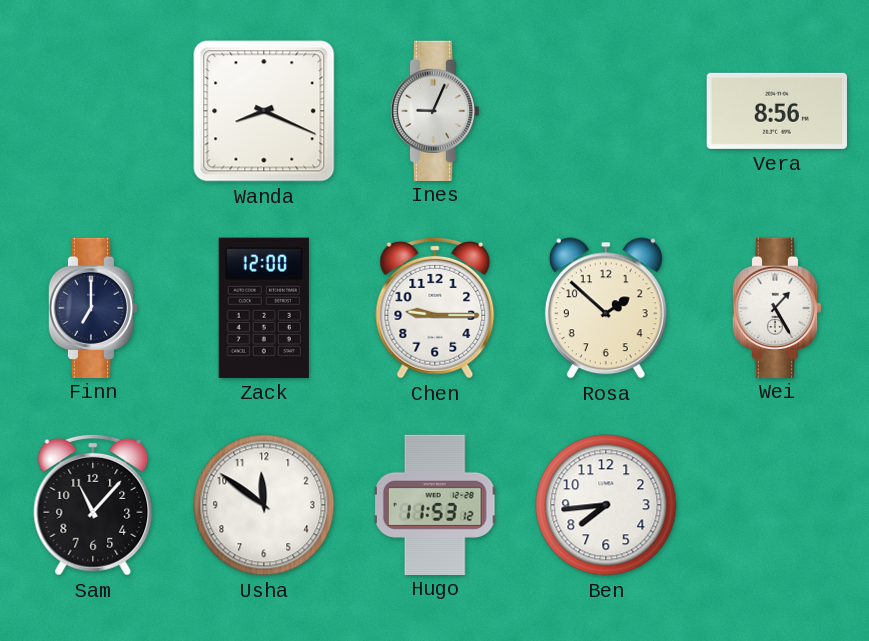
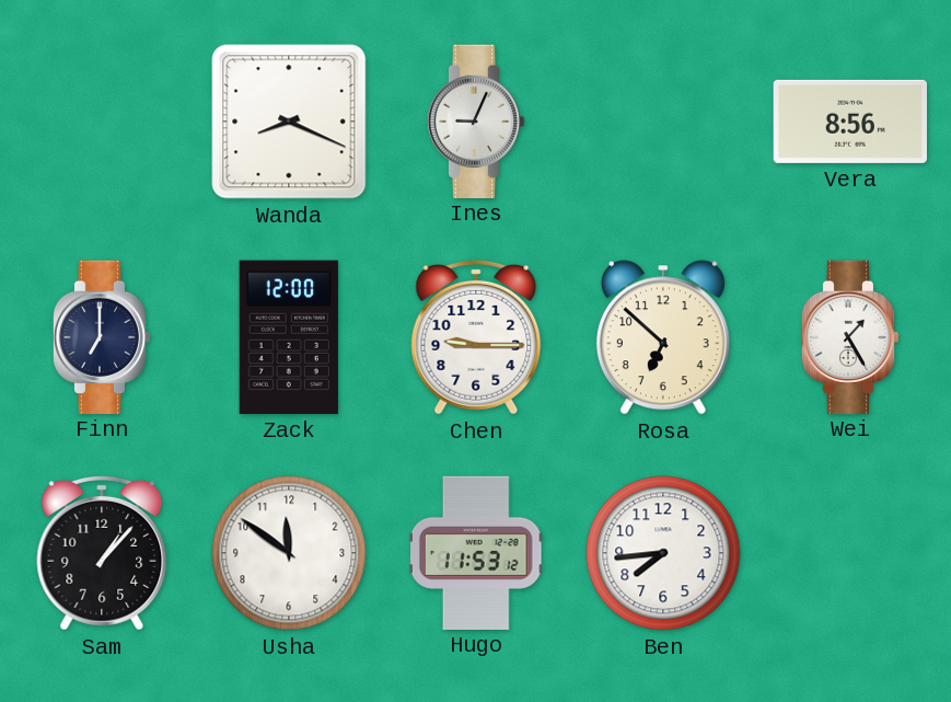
Rosa: 1:52 -> 6:52 (663, 337)
Sam: 11:07 -> 1:07 (102, 553)
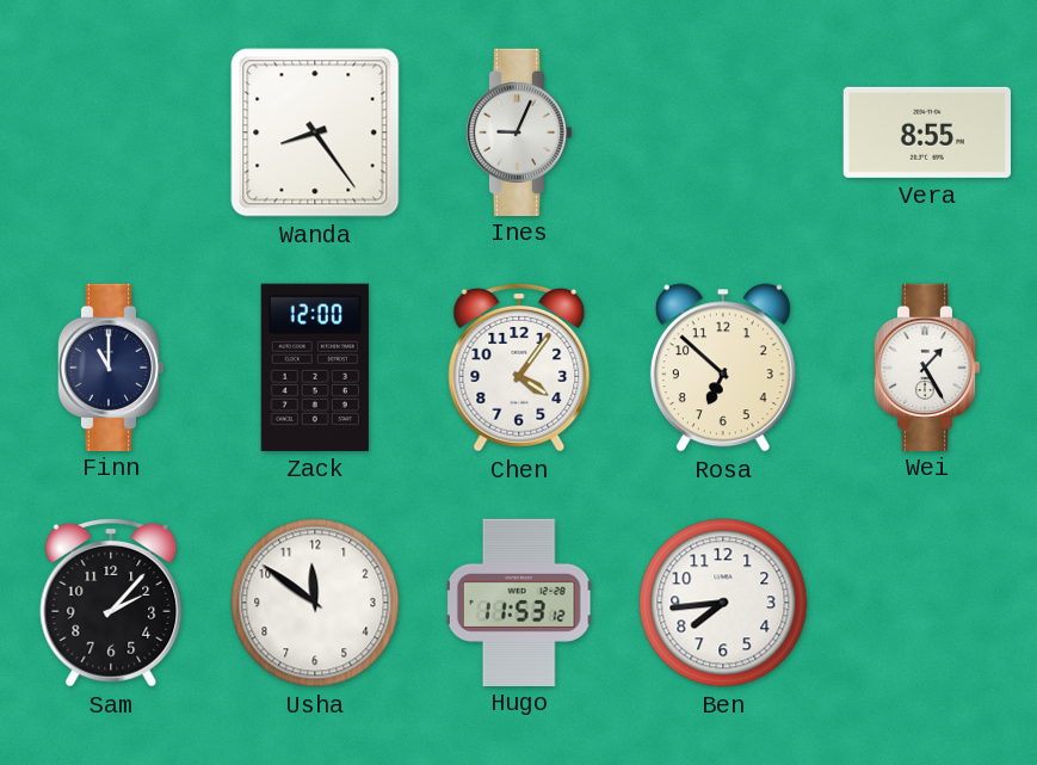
Wanda: 8:19 -> 8:24 (315, 132)
Vera: 8:56 -> 8:55 (927, 132)
Finn: 7:00 -> 11:00 (111, 366)
Chen: 9:15 -> 4:06 (519, 368)
Sam: 1:07 -> 2:07 (111, 603)
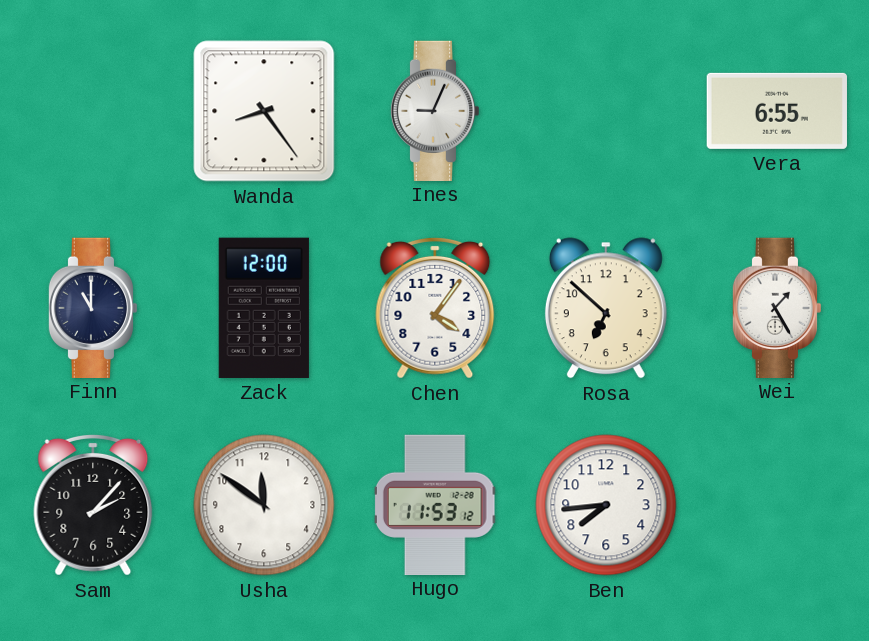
Vera: 8:55 -> 6:55 (777, 111)
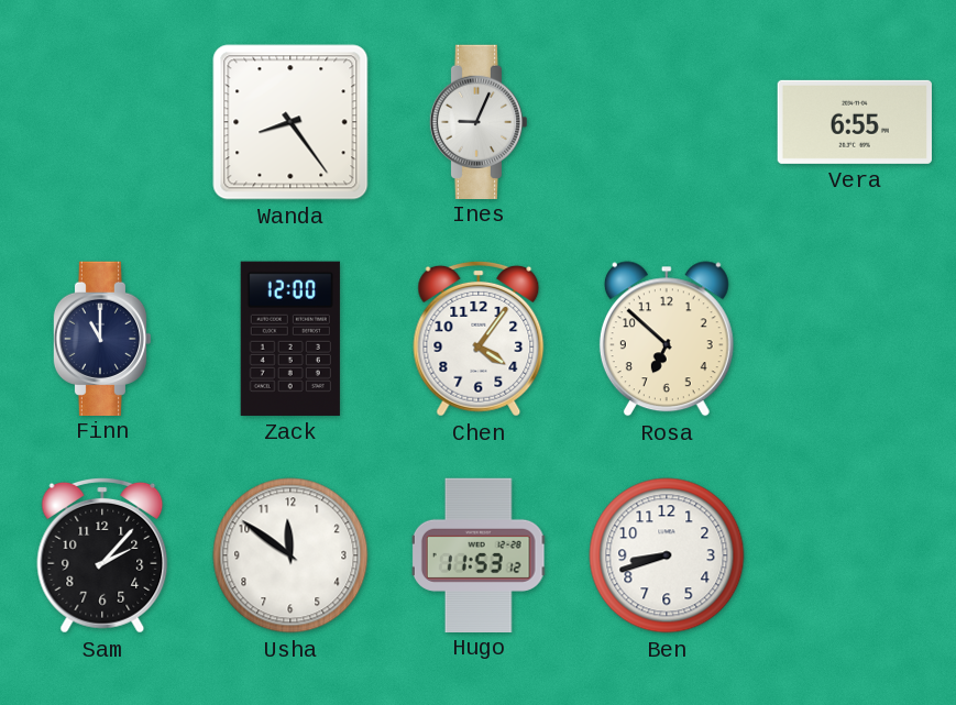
Wei: 1:25 -> none (777, 307)
Ben: 7:44 -> 8:42 (667, 555)
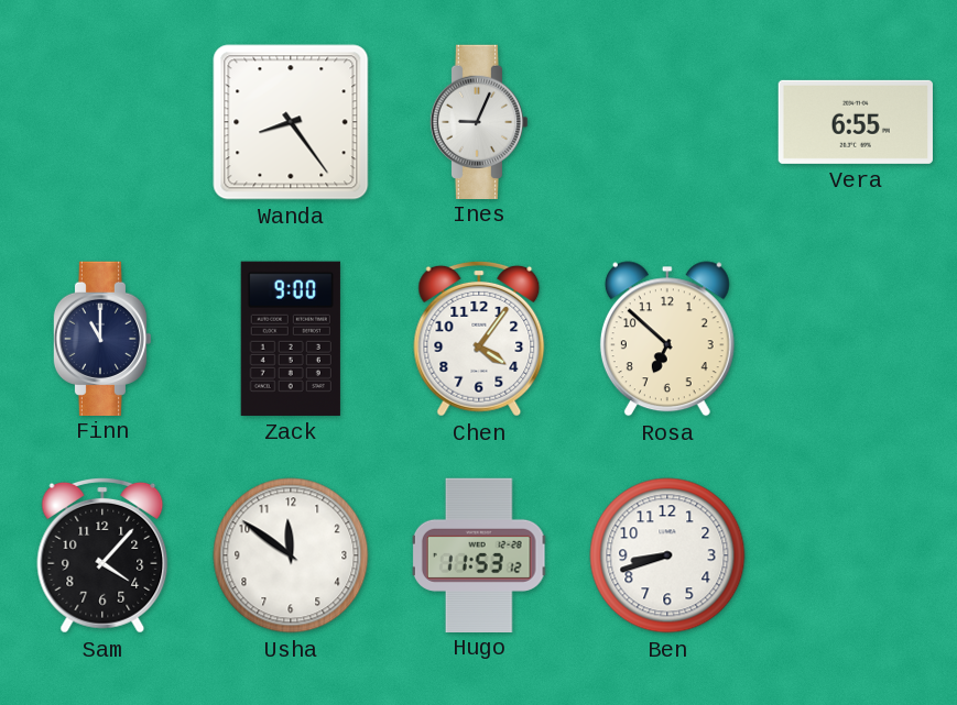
Zack: 12:00 -> 9:00 (291, 339)
Sam: 2:07 -> 4:07 (102, 555)
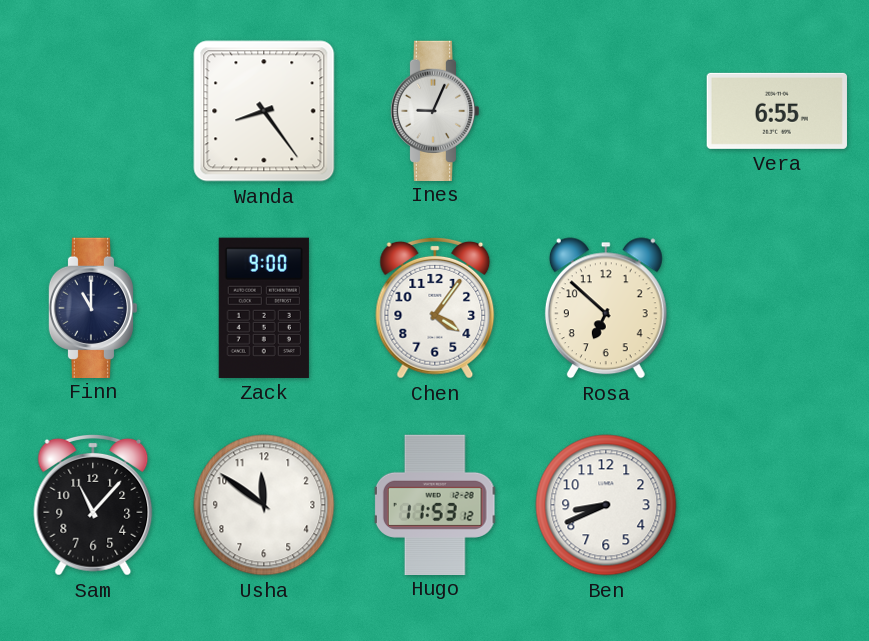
Sam: 4:07 -> 11:07 (93, 505)
Ben: 8:42 -> 8:41 (606, 505)
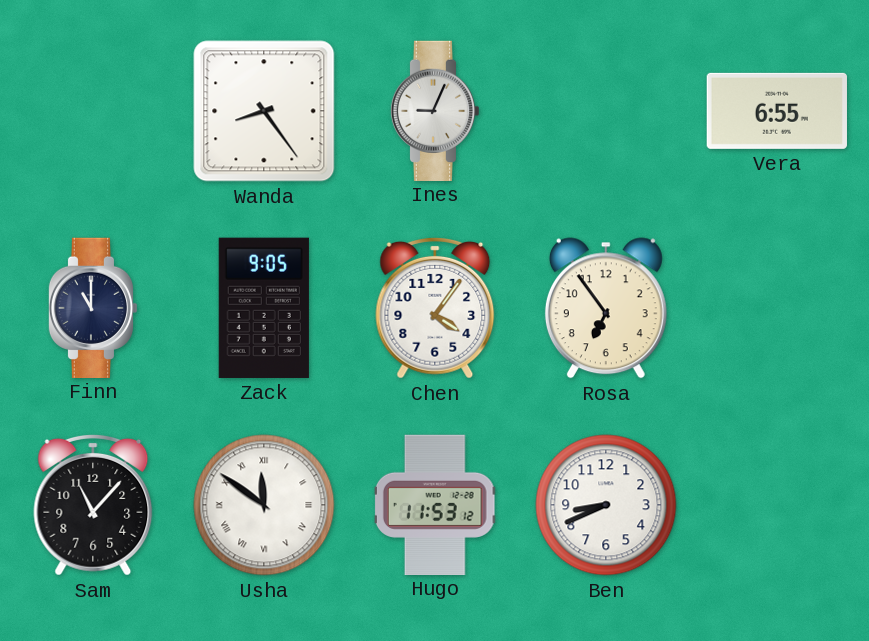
Zack: 9:00 -> 9:05 (264, 308)
Rosa: 6:52 -> 6:54 (606, 308)
Usha numerals: Arabic -> Roman (264, 505)
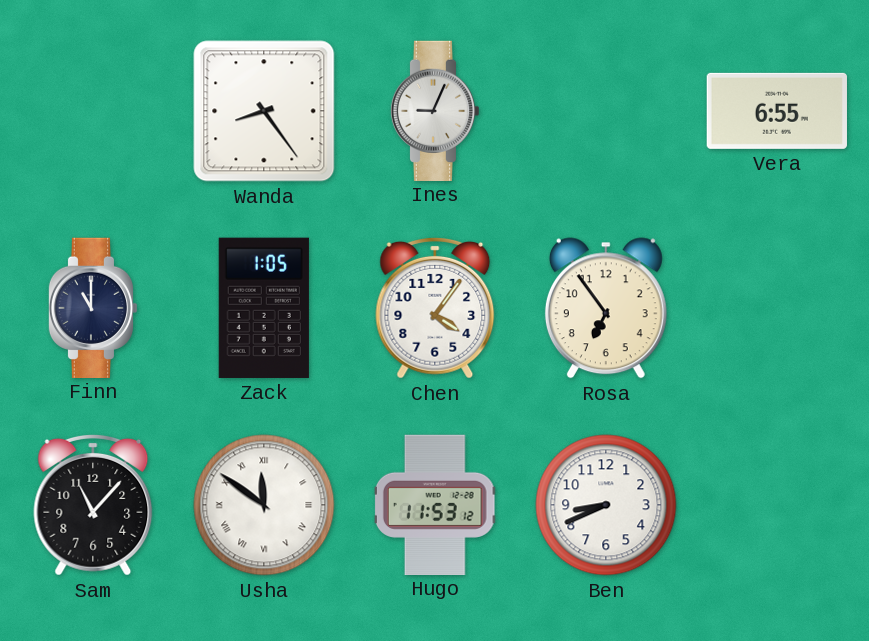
Zack: 9:05 -> 1:05 (264, 308)
